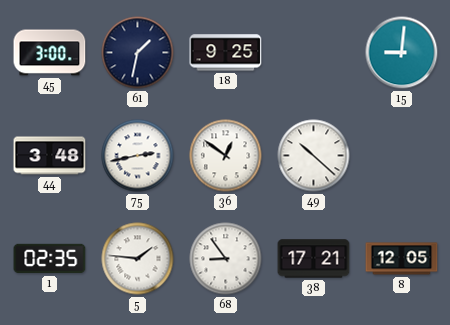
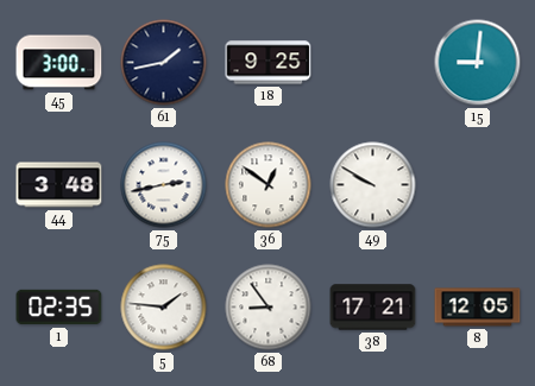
61: 1:32 -> 1:43 (164, 63)
49: 10:22 -> 9:50 (373, 185)
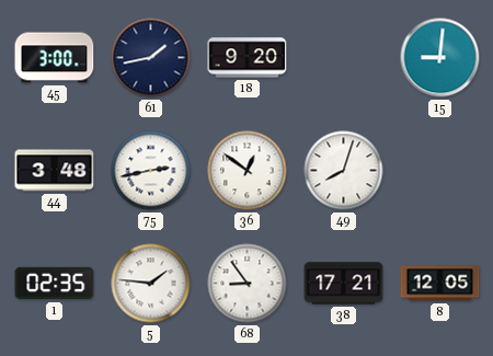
18: 9:25 -> 9:20 (248, 58)
49: 9:50 -> 8:03 (344, 171)
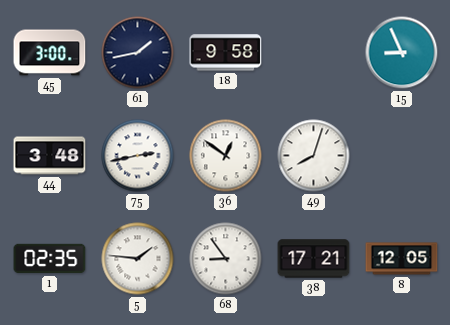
18: 9:20 -> 9:58 (226, 53)
15: 9:01 -> 8:56 (402, 53)
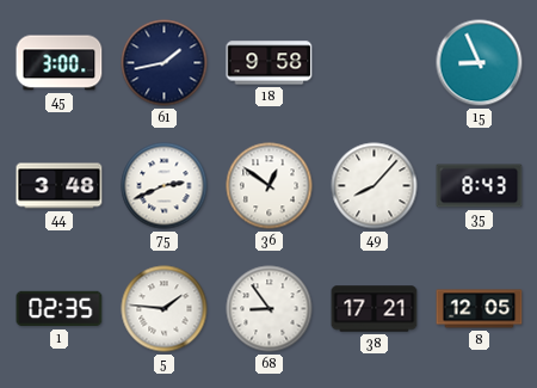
75: 2:43 -> 2:41 (165, 186)
49: 8:03 -> 8:07 (375, 186)
35: none -> 8:43 (480, 186)
